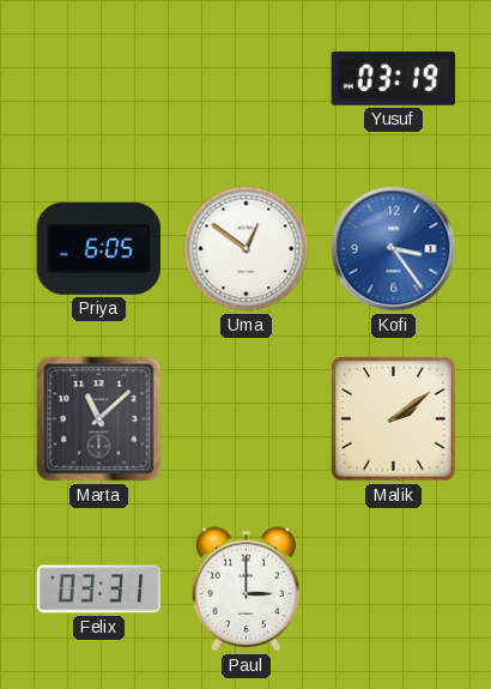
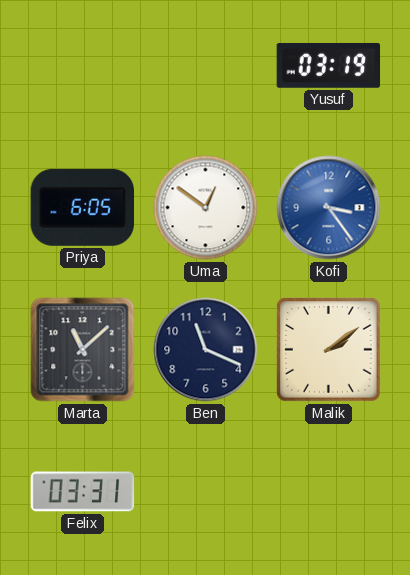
Ben: none -> 11:19 (206, 350)
Paul: 3:00 -> none (245, 590)
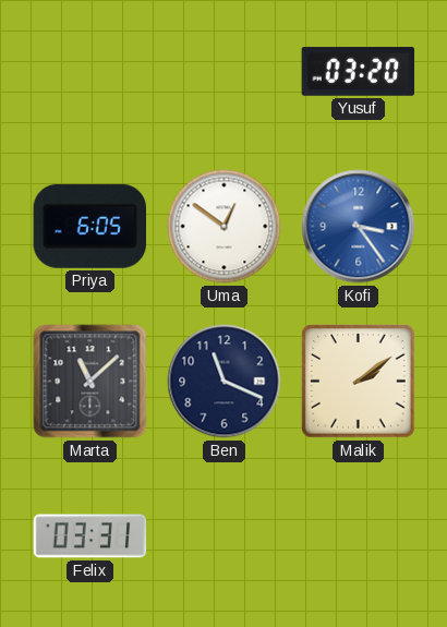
Yusuf: 03:19 -> 03:20 (359, 71)
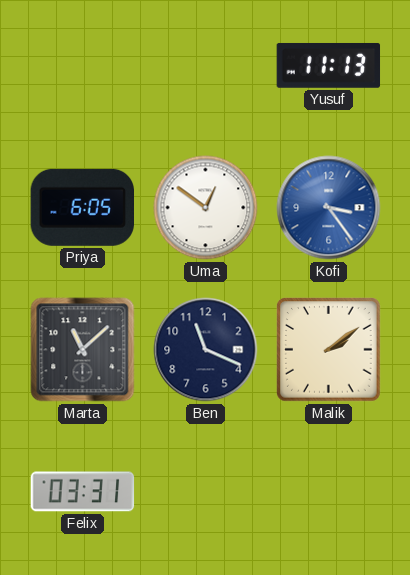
Yusuf: 03:20 -> 11:13 (329, 65)
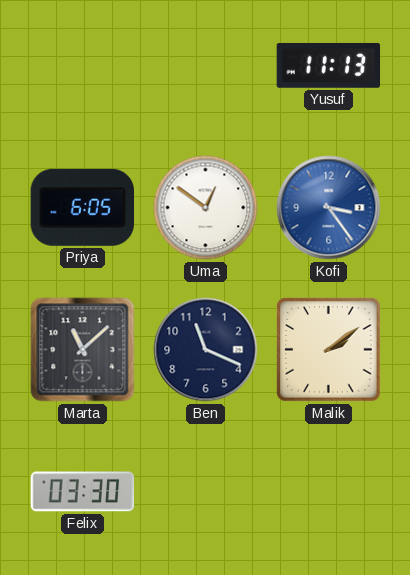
Felix: 03:31 -> 03:30 (83, 492)
